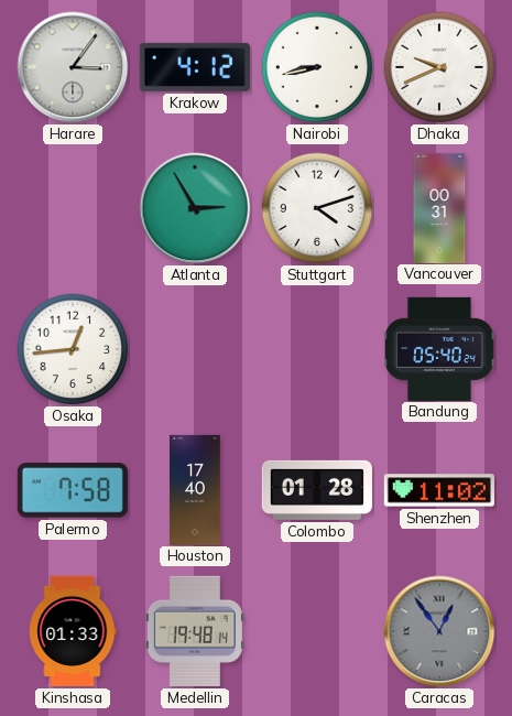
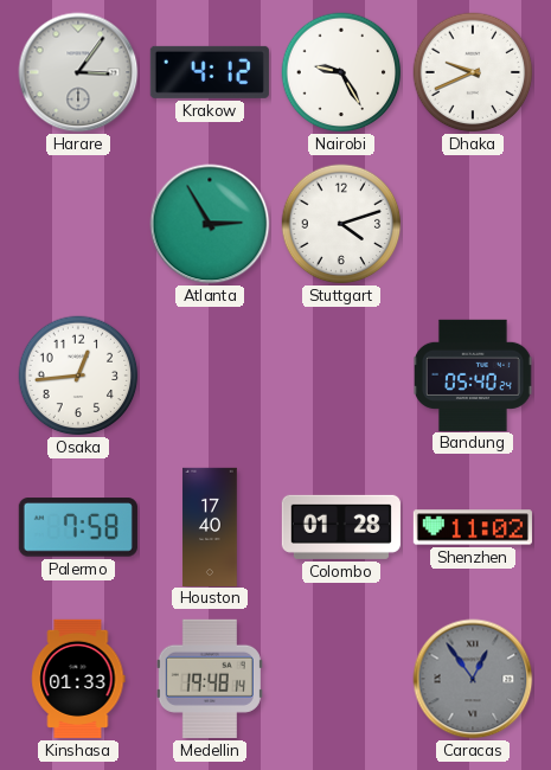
Nairobi: 8:43 -> 9:25 (341, 72)
Vancouver: 00:31 -> none (439, 207)
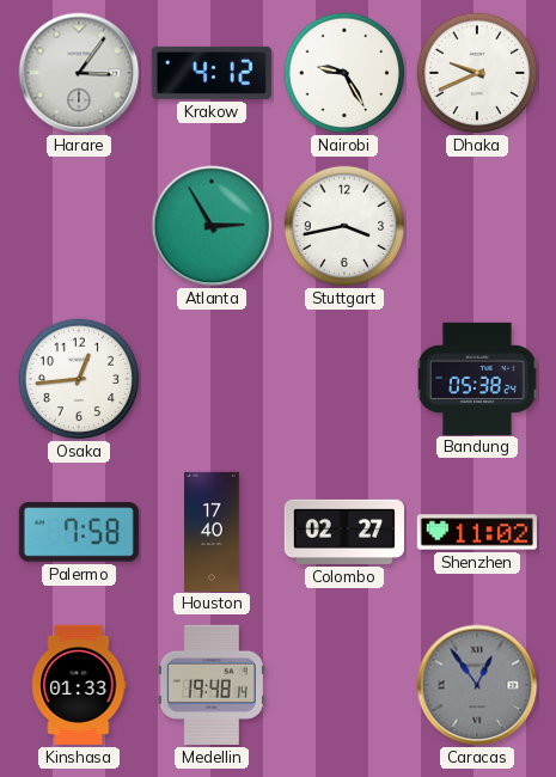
Stuttgart: 4:12 -> 3:43 (344, 226)
Bandung: 05:40 -> 05:38 (477, 378)
Colombo: 01:28 -> 02:27 (344, 532)
